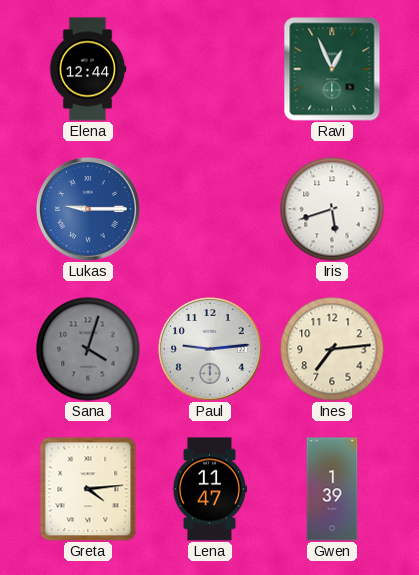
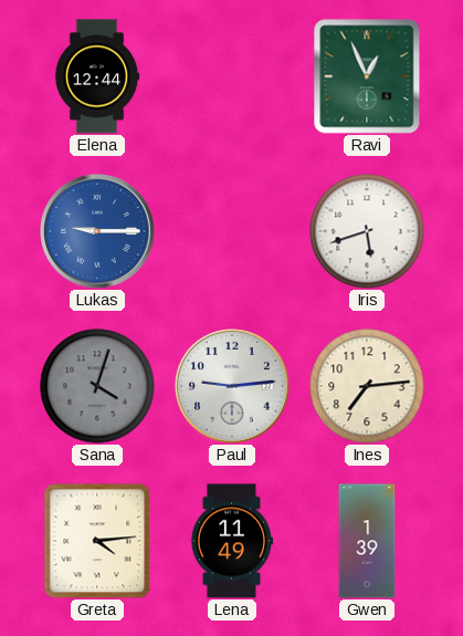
Lena: 11:47 -> 11:49 (232, 541)
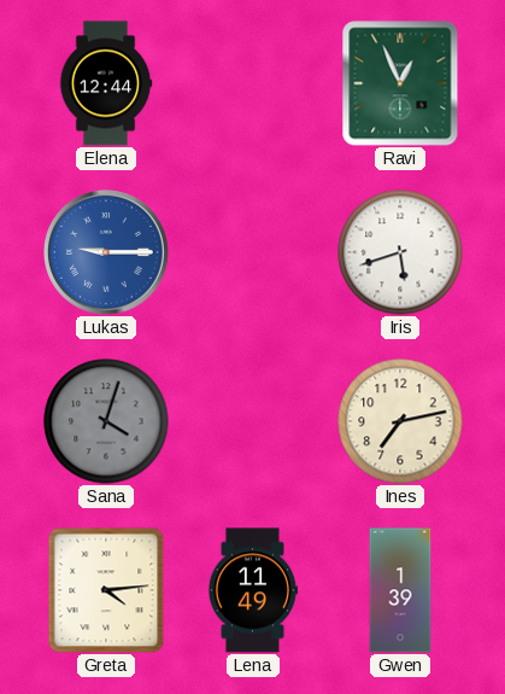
Paul: 9:14 -> none (232, 386)
Ines: 7:14 -> 7:13 (400, 421)
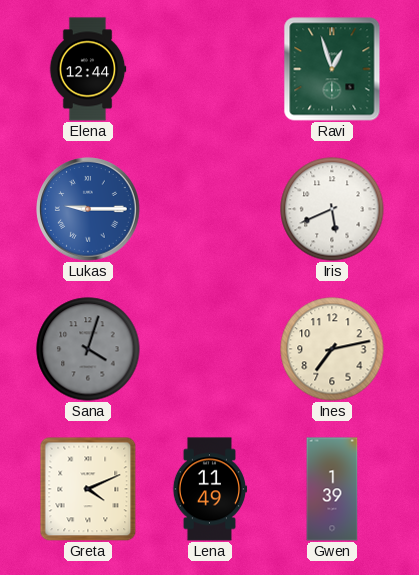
Ravi: 12:56 -> 12:57 (332, 69)
Iris: 5:42 -> 5:41 (332, 209)
Greta: 4:14 -> 4:11 (88, 489)
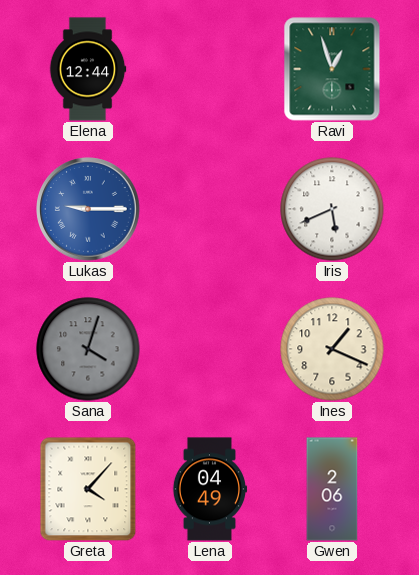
Ines: 7:13 -> 1:19 (332, 349)
Greta: 4:11 -> 4:07 (88, 489)
Lena: 11:49 -> 04:49 (210, 489)
Gwen: 1:39 -> 2:06 (332, 489)
